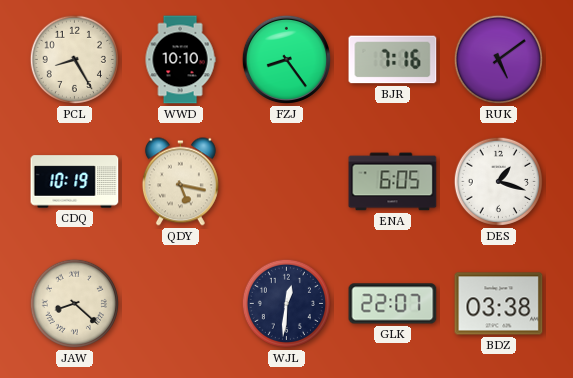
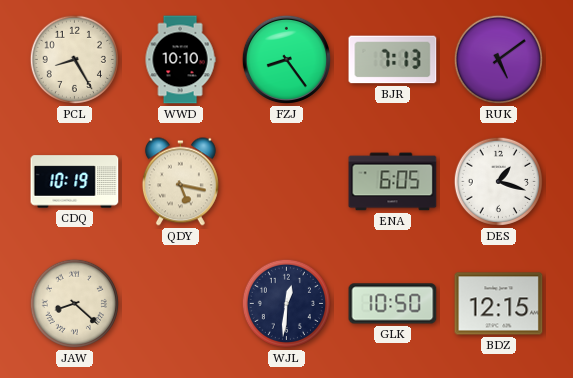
BJR: 7:16 -> 7:13 (393, 60)
GLK: 22:07 -> 10:50 (393, 304)
BDZ: 03:38 -> 12:15 (499, 304)
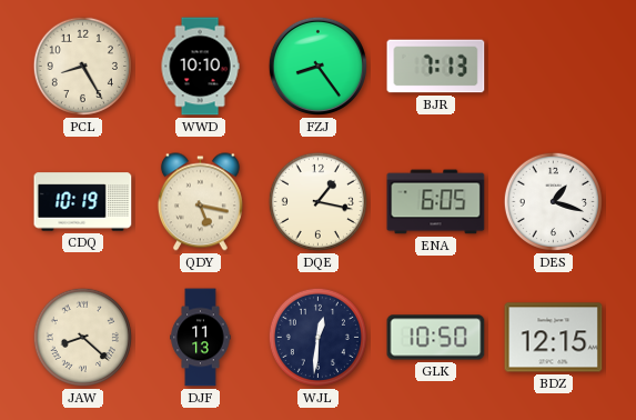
RUK: 5:09 -> none (498, 59)
DQE: none -> 1:17 (317, 201)
DJF: none -> 11:13 (201, 338)
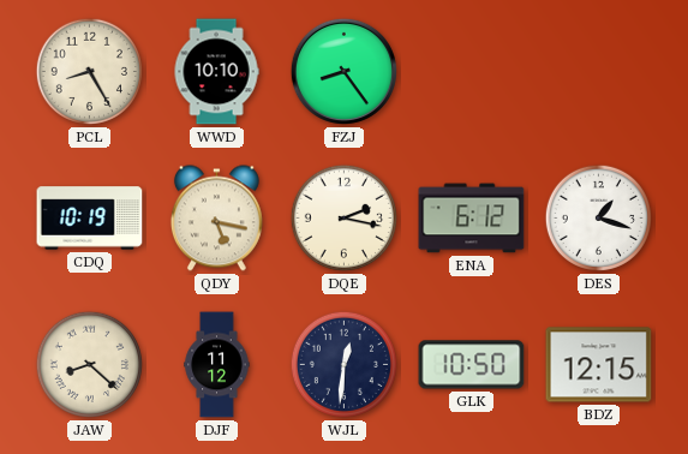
BJR: 7:13 -> none (436, 67)
DQE: 1:17 -> 2:17 (343, 217)
ENA: 6:05 -> 6:12 (472, 219)
DJF: 11:13 -> 11:12 (217, 365)
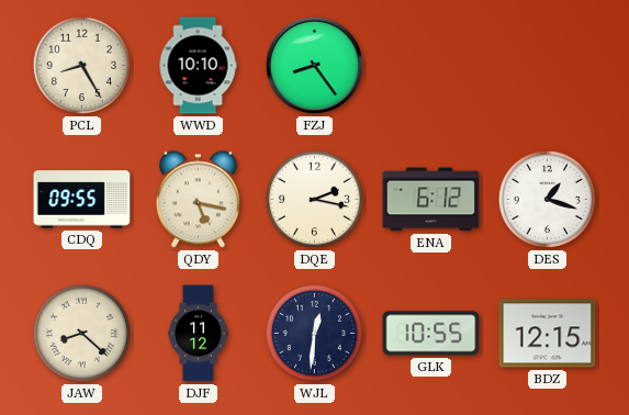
CDQ: 10:19 -> 09:55 (82, 200)
GLK: 10:50 -> 10:55 (431, 334)
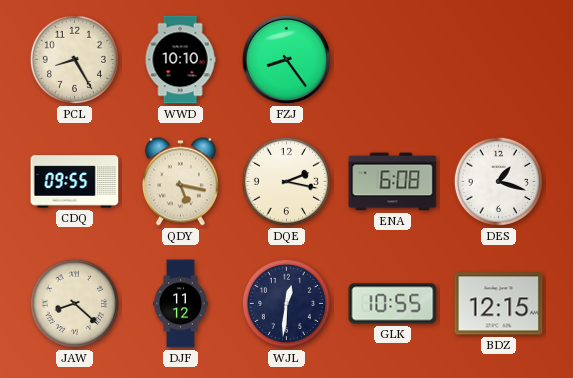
ENA: 6:12 -> 6:08 (393, 182)
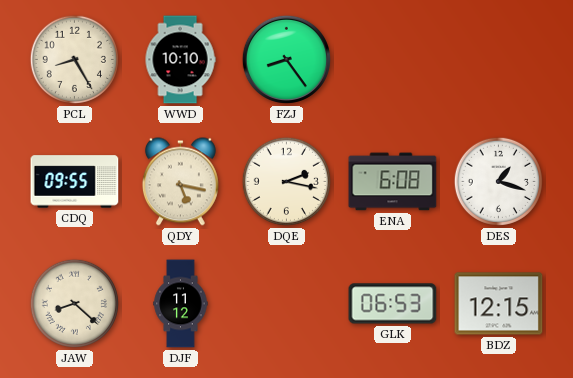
WJL: 12:31 -> none (286, 303)
GLK: 10:55 -> 06:53 (393, 304)
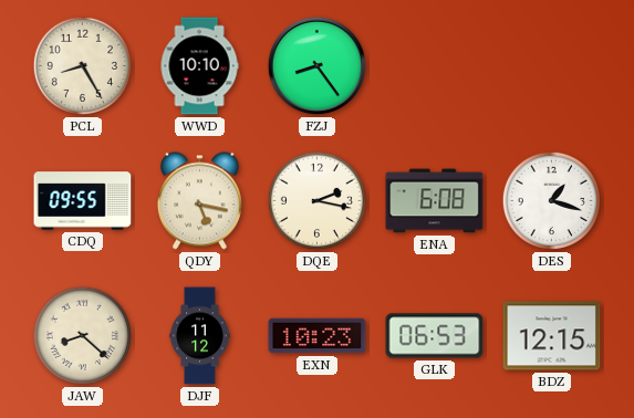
EXN: none -> 10:23 (318, 336)
